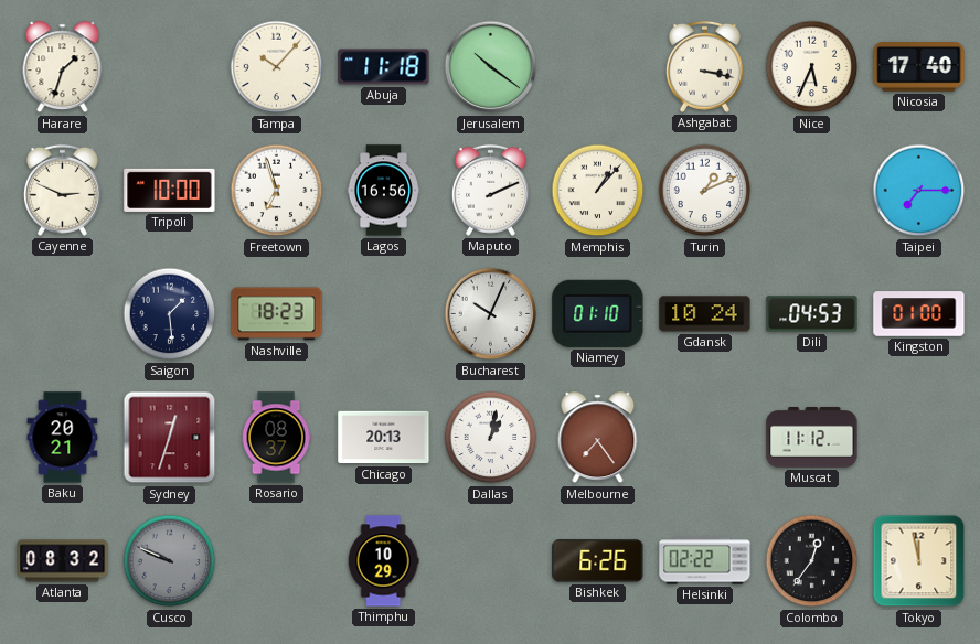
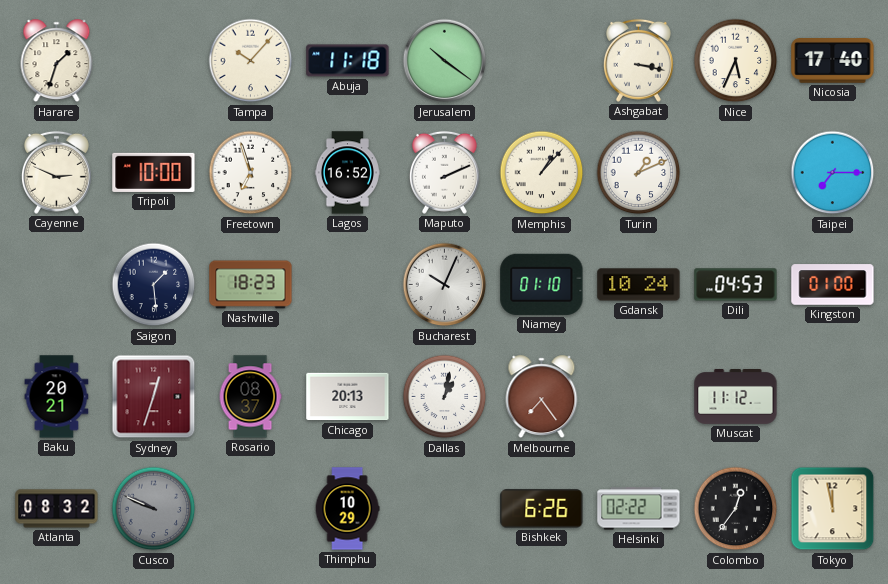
Lagos: 16:56 -> 16:52 (347, 173)
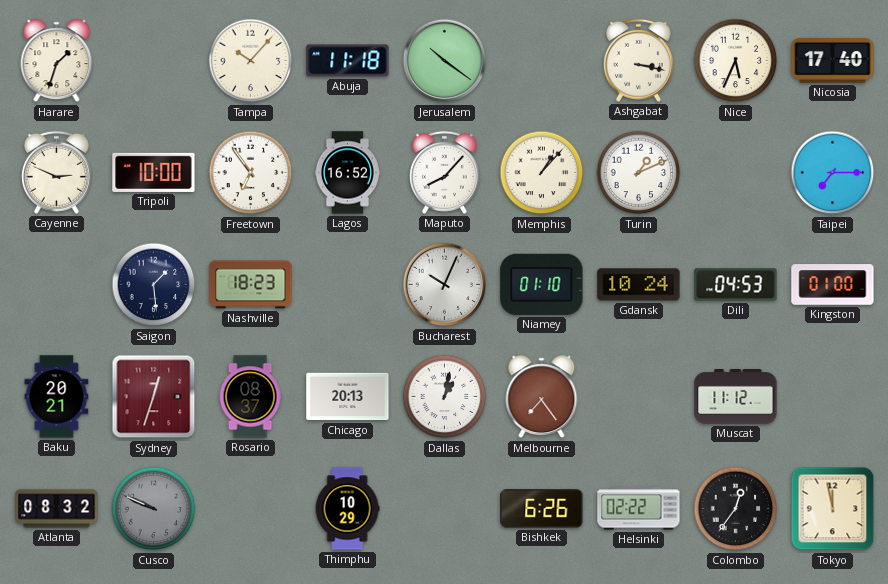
Freetown: 6:57 -> 6:54 (251, 173)
Maputo: 2:11 -> 8:07 (444, 172)
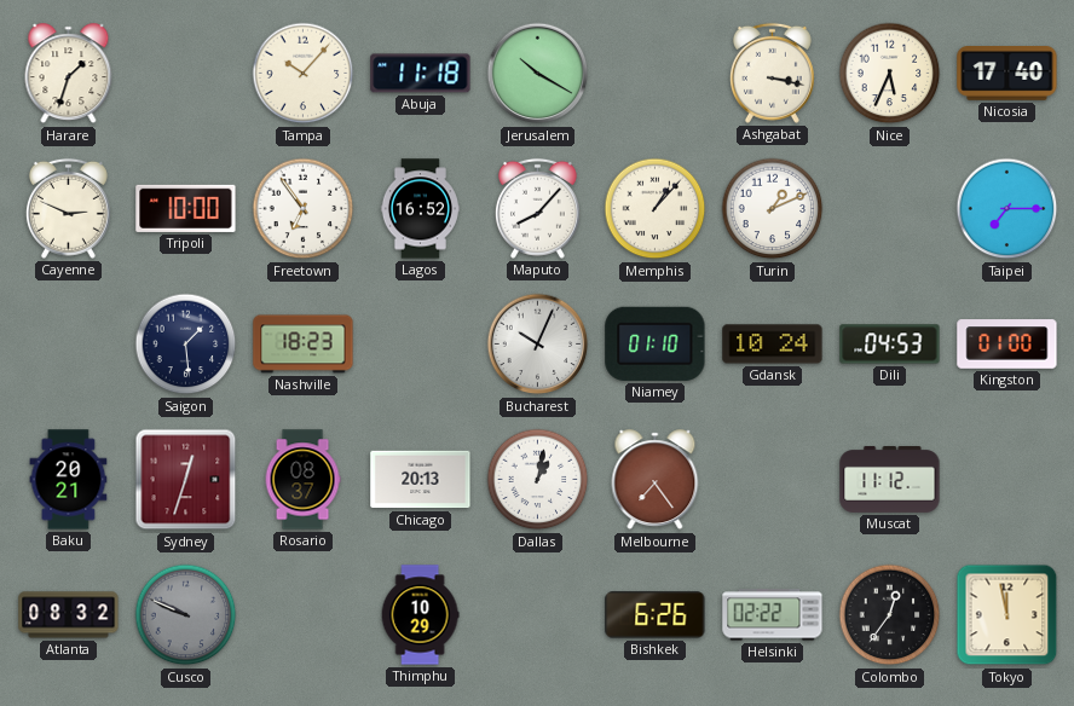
Jerusalem: 10:21 -> 10:20 (538, 74)
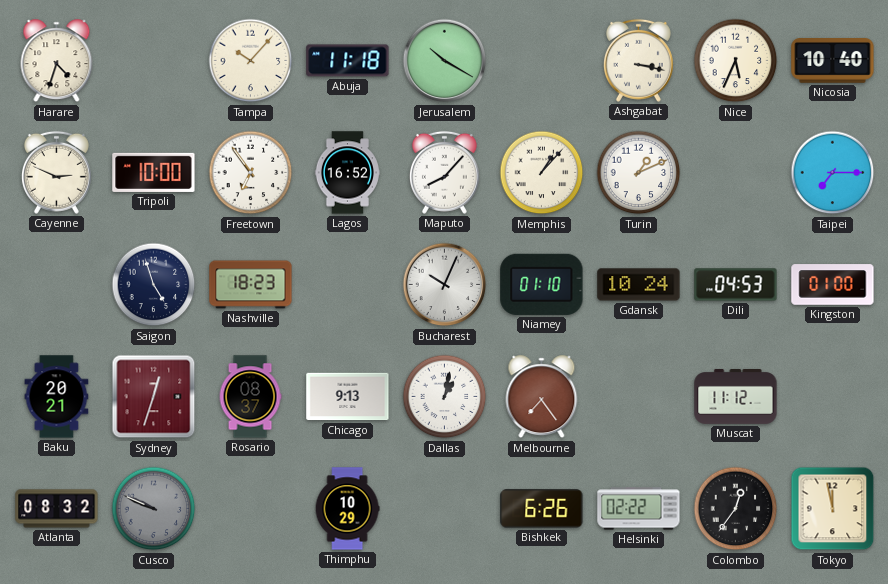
Harare: 1:33 -> 4:33 (57, 61)
Nicosia: 17:40 -> 10:40 (833, 61)
Saigon: 1:29 -> 4:57 (154, 285)
Chicago: 20:13 -> 9:13 (348, 397)
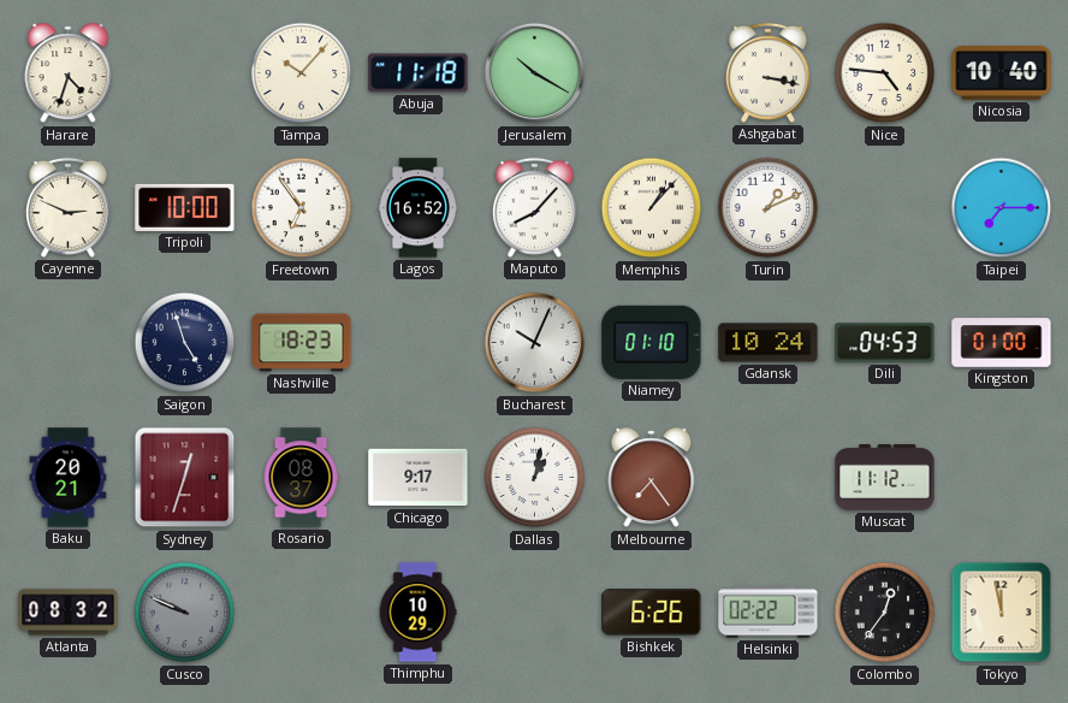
Nice: 5:34 -> 4:46 (885, 73)
Chicago: 9:13 -> 9:17 (419, 478)
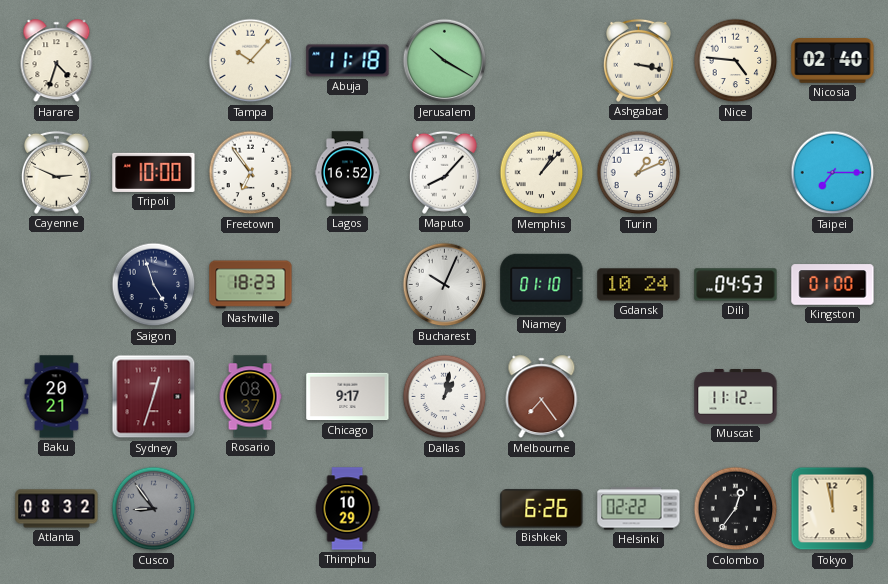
Nicosia: 10:40 -> 02:40 (833, 61)
Cusco: 9:49 -> 8:54 (154, 509)
